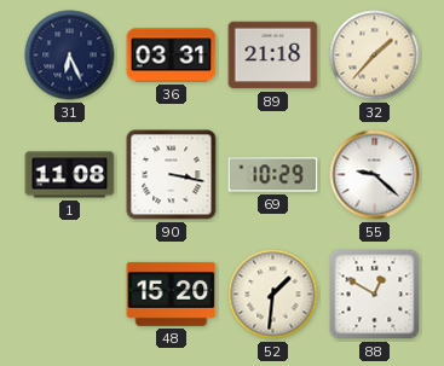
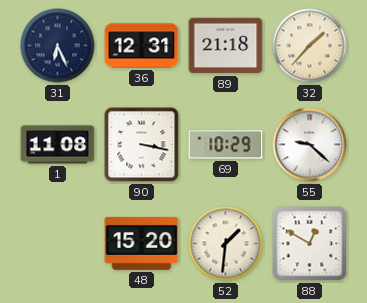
36: 03:31 -> 12:31 (142, 46)
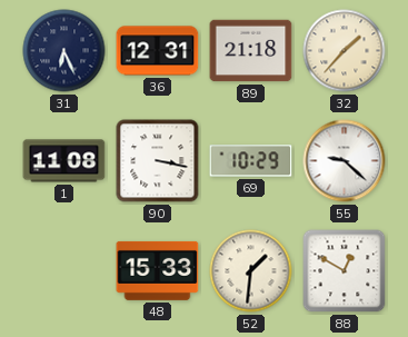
48: 15:20 -> 15:33 (158, 270)
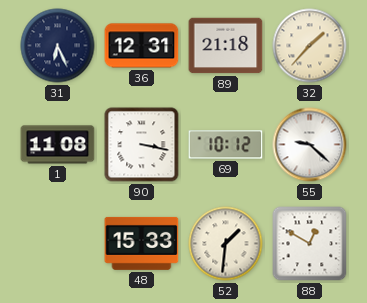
69: 10:29 -> 10:12 (226, 145)
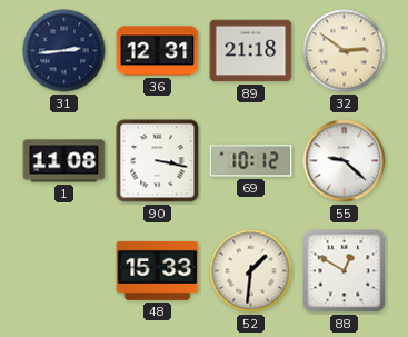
31: 6:26 -> 2:44 (64, 51)
32: 1:37 -> 2:51 (345, 51)
